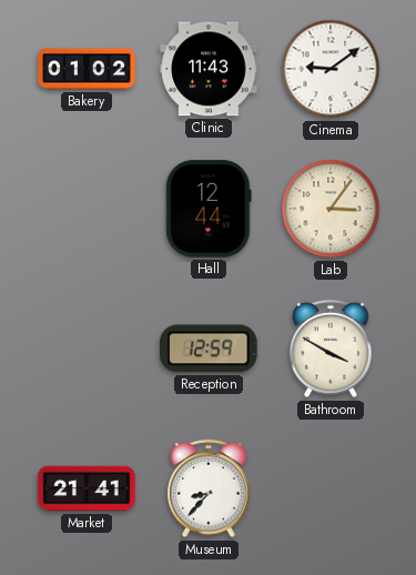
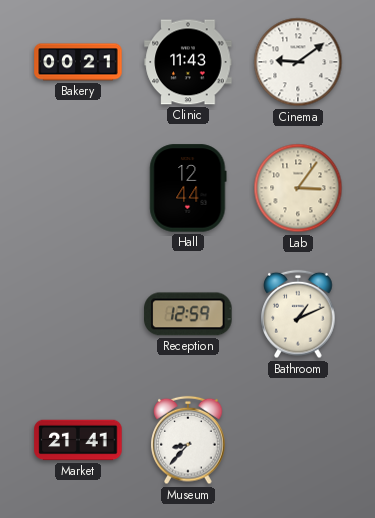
Bakery: 01:02 -> 00:21 (78, 62)
Bathroom: 3:50 -> 1:11 (298, 314)
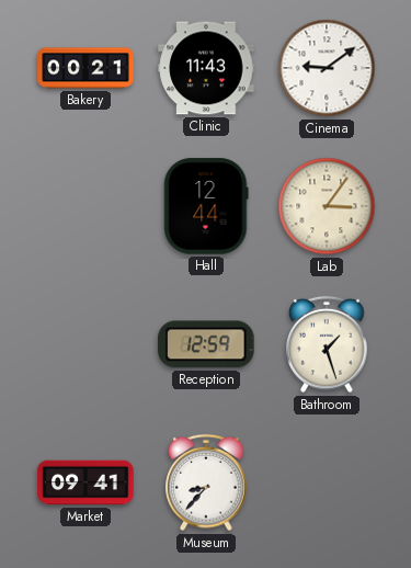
Bathroom: 1:11 -> 1:27 (327, 344)
Market: 21:41 -> 09:41 (85, 482)
